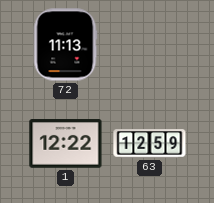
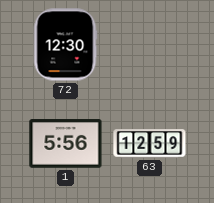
72: 11:13 -> 12:30 (65, 45)
1: 12:22 -> 5:56 (66, 144)
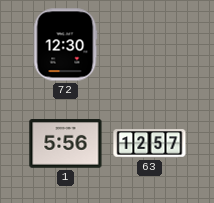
63: 12:59 -> 12:57 (150, 144)
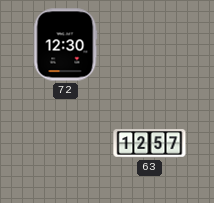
1: 5:56 -> none (66, 144)
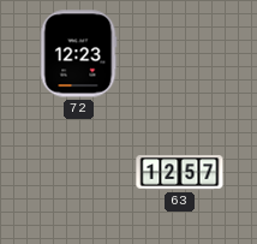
72: 12:30 -> 12:23 (78, 54)
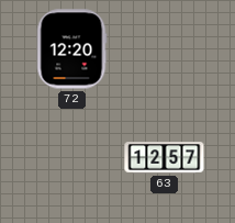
72: 12:23 -> 12:20 (71, 49)
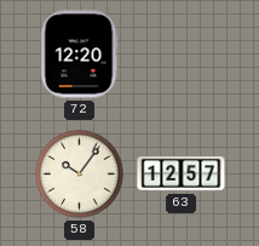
58: none -> 10:06 (80, 175)
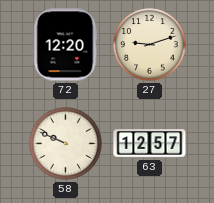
27: none -> 9:12 (150, 45)
58: 10:06 -> 9:49 (66, 144)
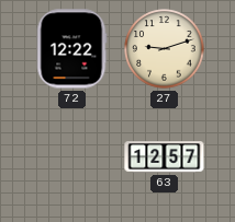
72: 12:20 -> 12:22 (71, 49)
58: 9:49 -> none (66, 144)
